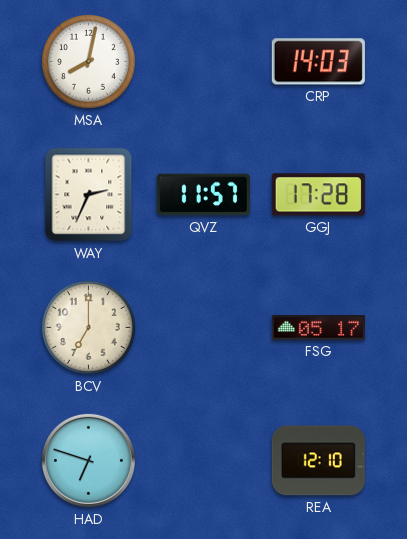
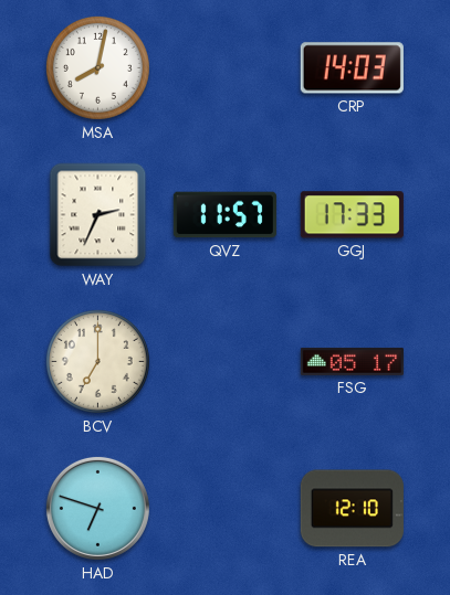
GGJ: 17:28 -> 17:33 (352, 215)
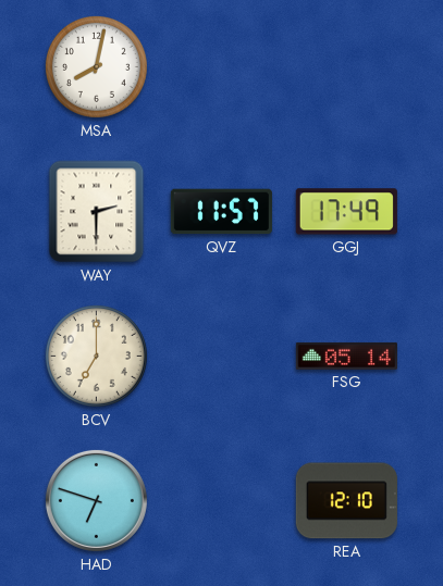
CRP: 14:03 -> none (352, 68)
WAY: 2:34 -> 2:30 (97, 212)
GGJ: 17:33 -> 17:49 (346, 212)
FSG: 05:17 -> 05:14 (346, 356)
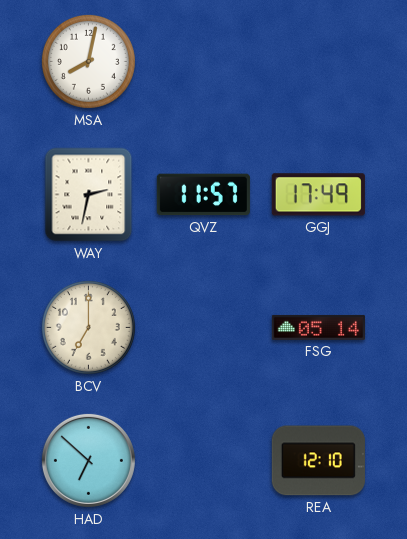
WAY: 2:30 -> 2:32 (89, 195)
HAD: 6:48 -> 6:52 (88, 460)
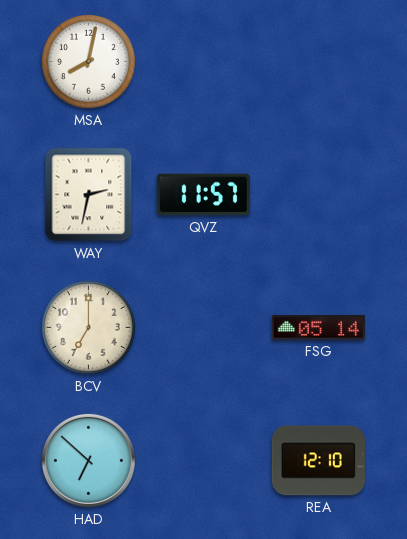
GGJ: 17:49 -> none (318, 195)
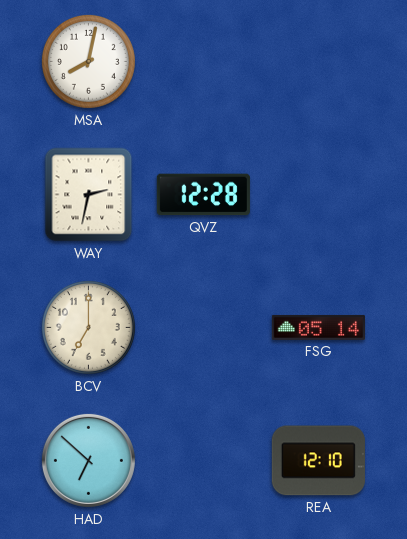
QVZ: 11:57 -> 12:28 (203, 195)
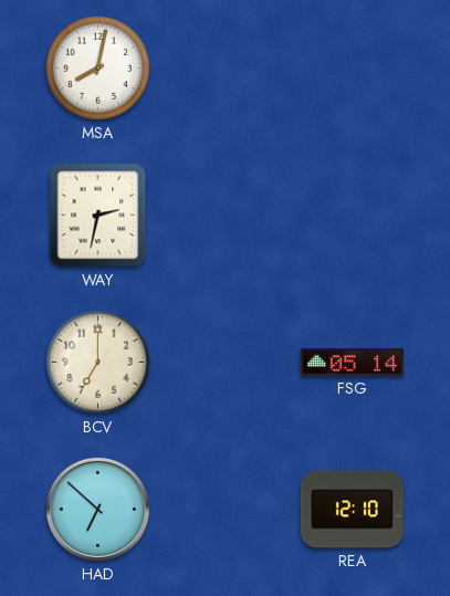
QVZ: 12:28 -> none (203, 195)
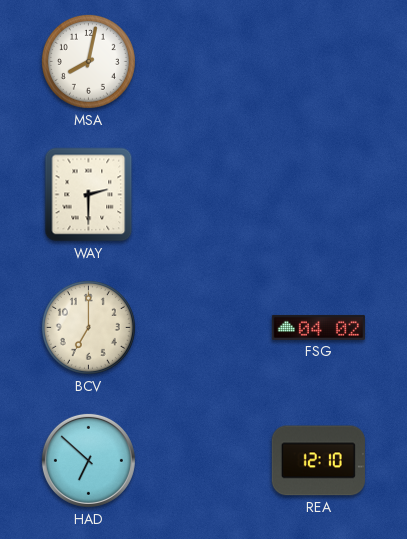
WAY: 2:32 -> 2:30 (89, 195)
FSG: 05:14 -> 04:02 (318, 327)
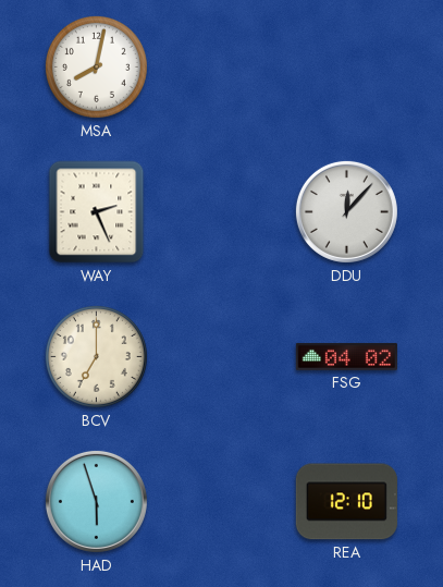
WAY: 2:30 -> 2:26 (97, 212)
DDU: none -> 12:07 (346, 211)
HAD: 6:52 -> 5:57 (96, 501)
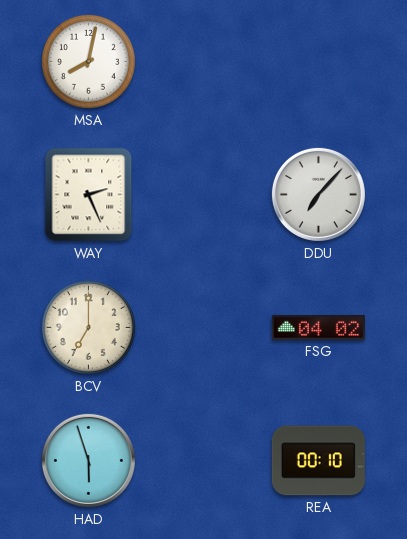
DDU: 12:07 -> 7:07 (318, 194)
REA: 12:10 -> 00:10 (318, 461)
